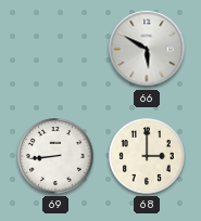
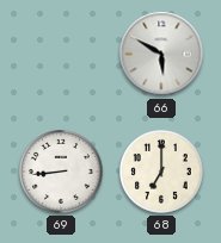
68: 3:00 -> 7:00 (162, 173)
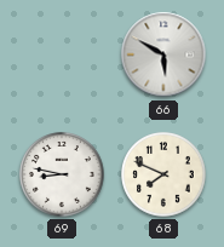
69: 8:44 -> 8:47 (63, 176)
68: 7:00 -> 7:49 (165, 176)
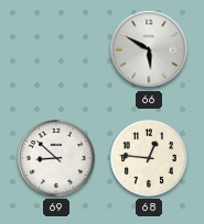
69: 8:47 -> 8:52 (57, 159)
68: 7:49 -> 12:46 (150, 159)
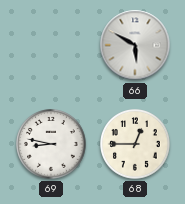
69: 8:52 -> 8:47 (52, 145)
68: 12:46 -> 12:45 (136, 145)
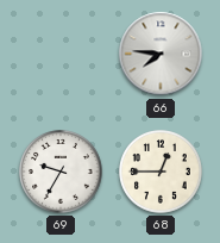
66: 5:50 -> 7:46 (161, 54)
69: 8:47 -> 9:35 (62, 173)
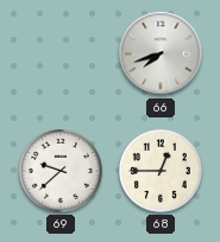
66: 7:46 -> 7:42 (161, 53)
69: 9:35 -> 9:38 (62, 172)
